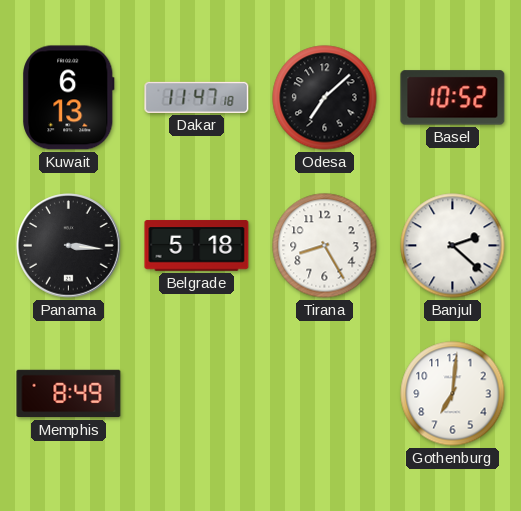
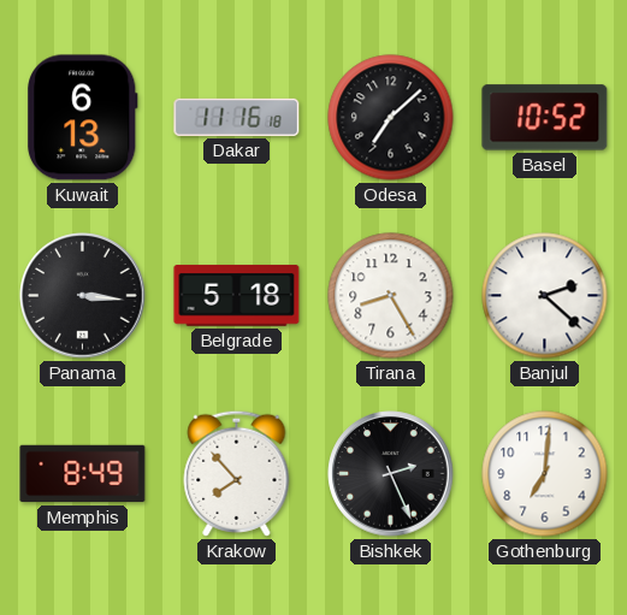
Dakar: 11:47 -> 11:16 (237, 117)
Krakow: none -> 7:53 (237, 473)
Bishkek: none -> 2:26 (391, 474)
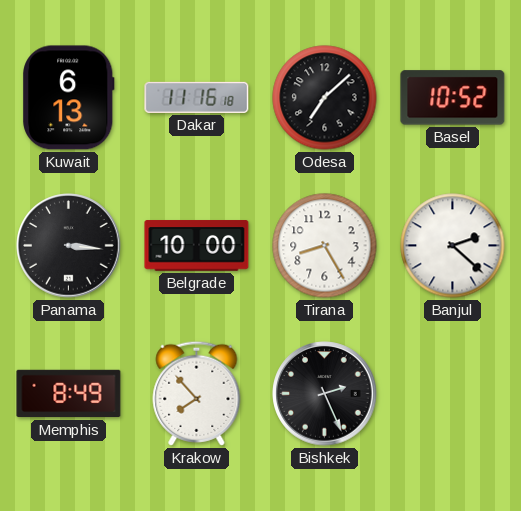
Belgrade: 5:18 -> 10:00 (197, 246)
Gothenburg: 7:01 -> none (545, 474)
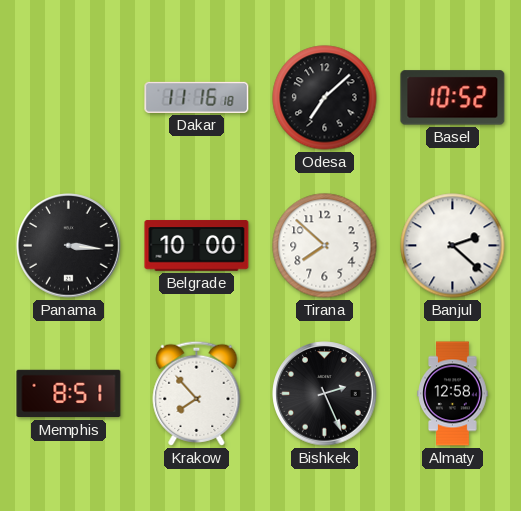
Kuwait: 6:13 -> none (69, 98)
Tirana: 8:25 -> 7:52 (325, 246)
Memphis: 8:49 -> 8:51 (69, 394)
Almaty: none -> 12:58 (453, 394)
